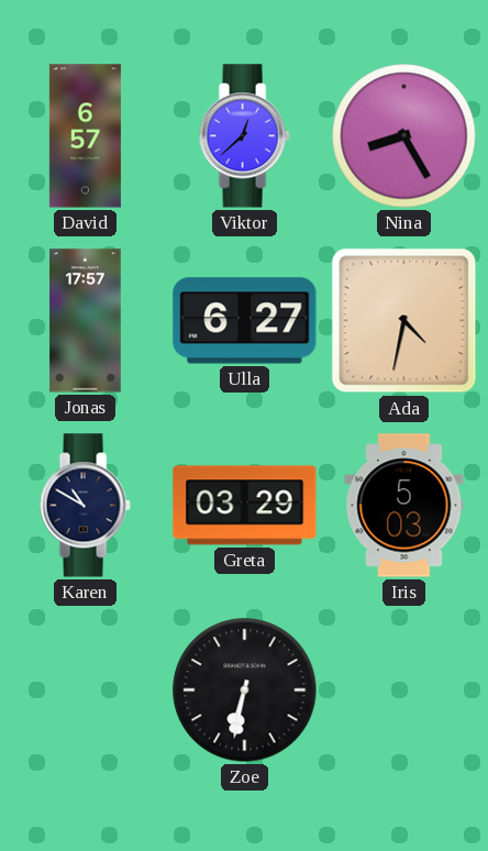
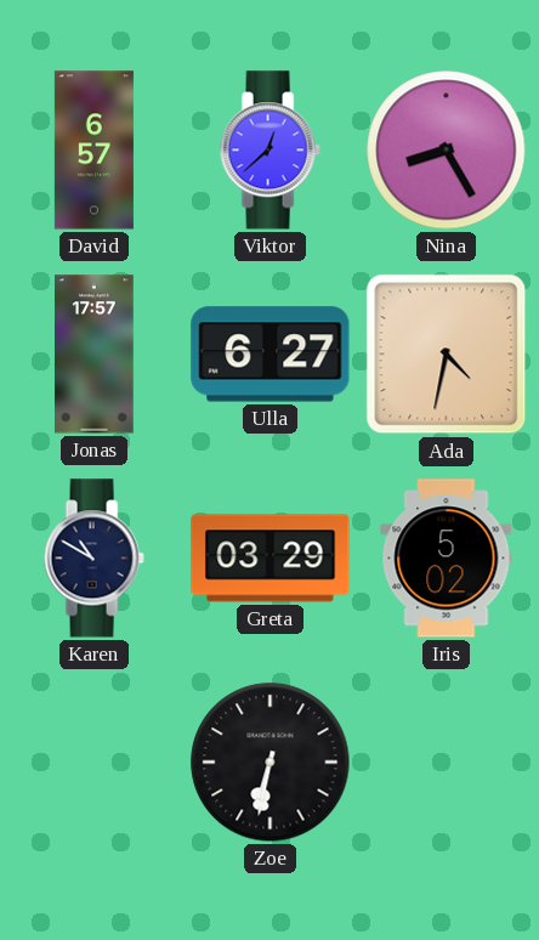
Iris: 5:03 -> 5:02 (447, 559)
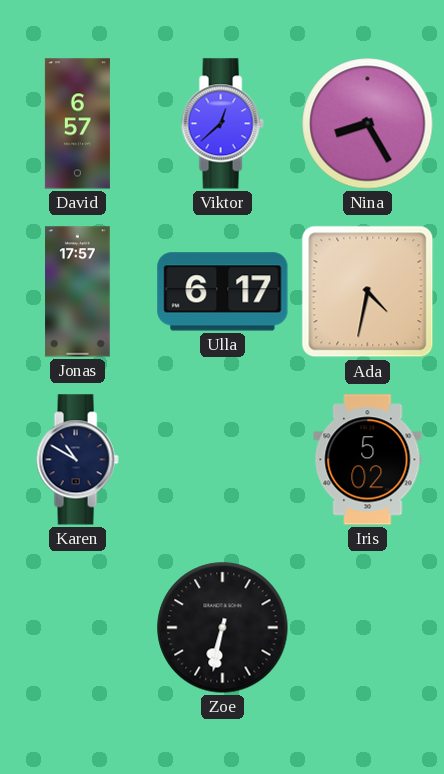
Ulla: 6:27 -> 6:17 (223, 292)
Greta: 03:29 -> none (271, 559)
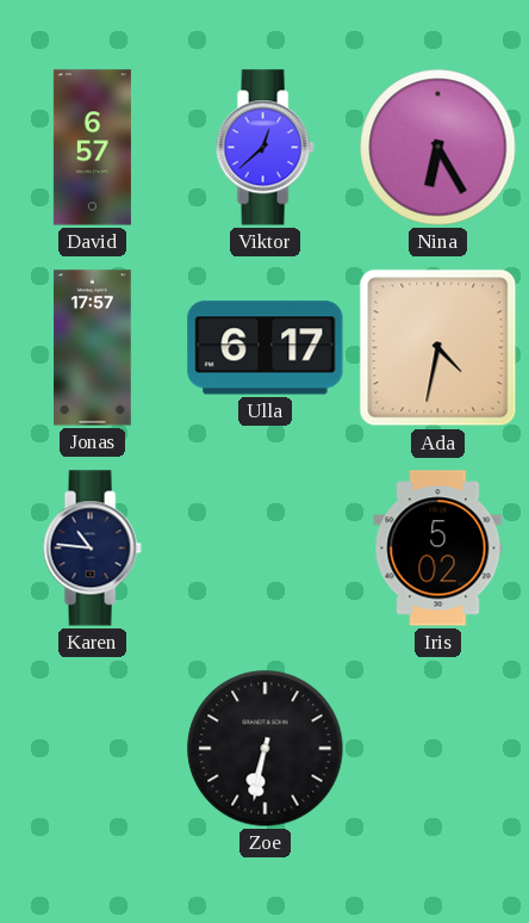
Nina: 8:25 -> 6:25 (438, 148)
Karen: 10:50 -> 10:46 (92, 549)
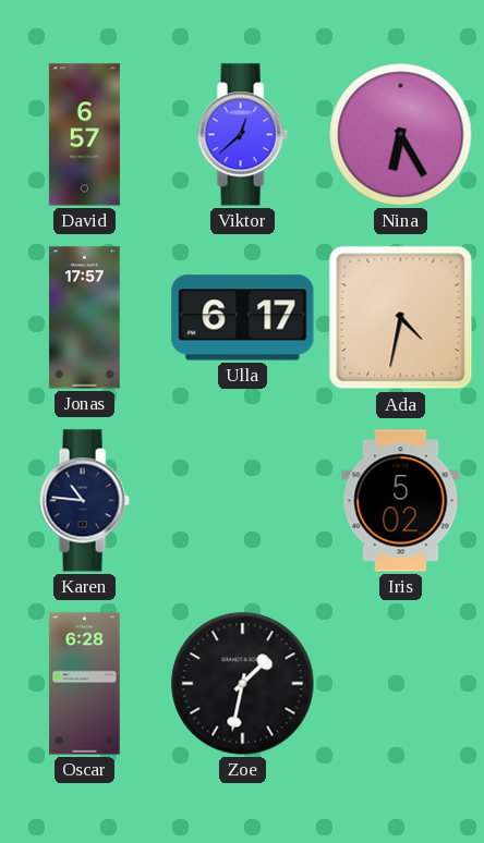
Oscar: none -> 6:28 (85, 684)
Zoe: 6:32 -> 1:32 (243, 684)
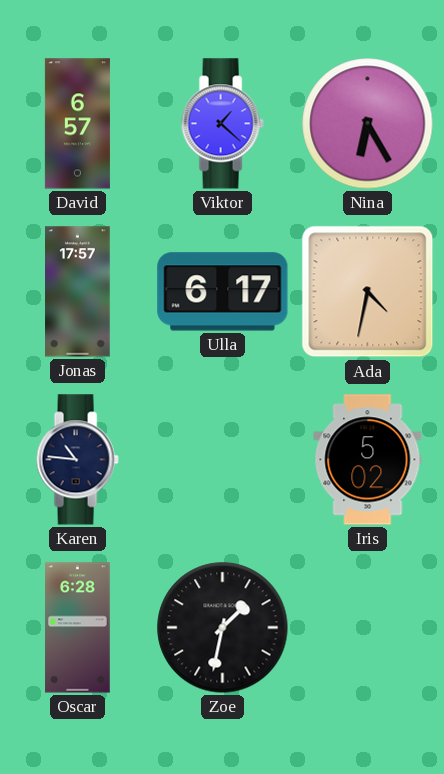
Viktor: 12:38 -> 1:22 (222, 124)
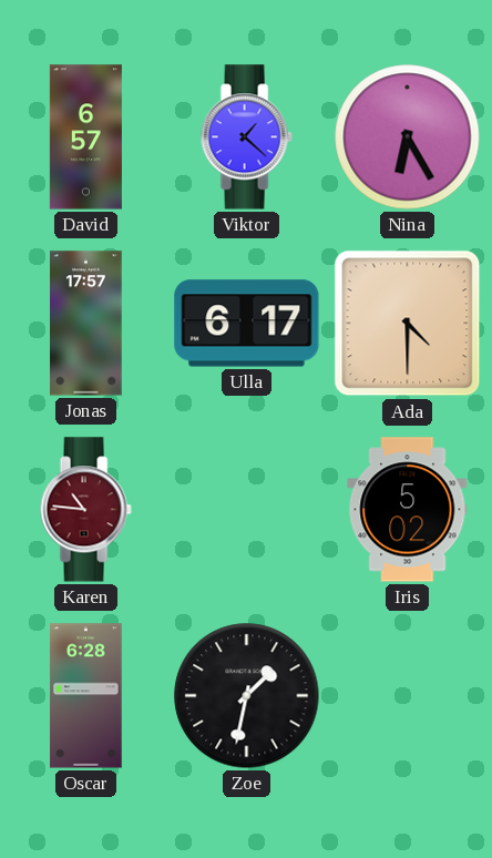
Ada: 4:32 -> 4:30 (408, 324)
Karen dial: navy -> burgundy (85, 510)
